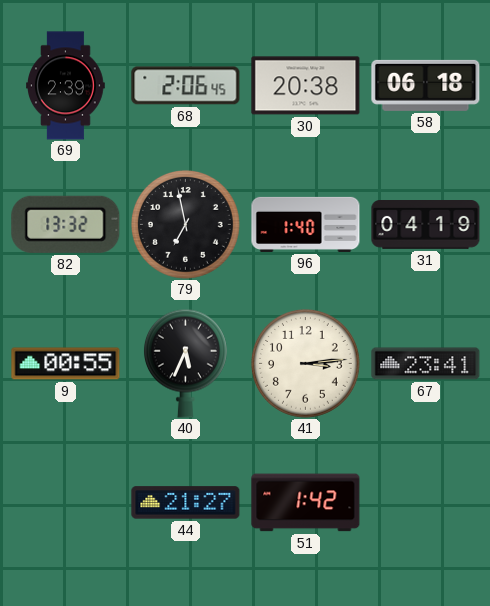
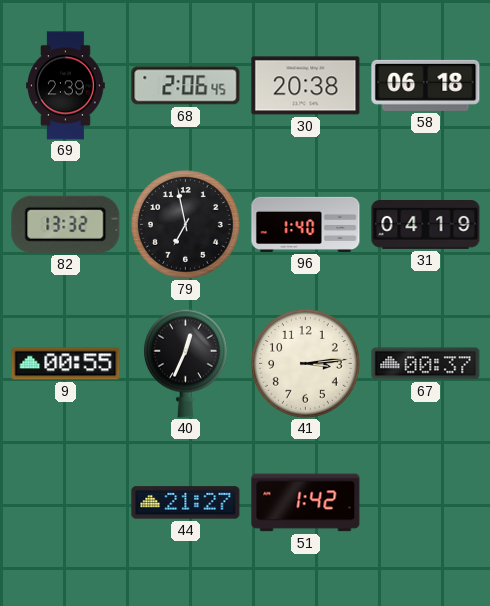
40: 5:34 -> 12:34 (185, 363)
67: 23:41 -> 00:37 (426, 364)
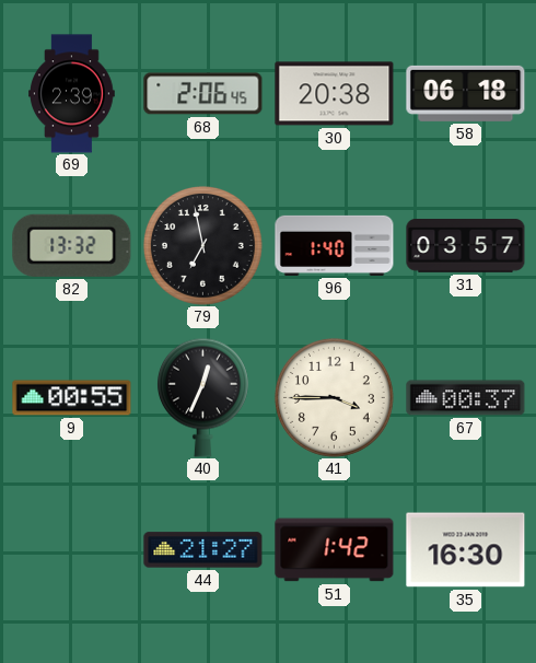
31: 04:19 -> 03:57 (466, 246)
41: 3:14 -> 3:45 (335, 398)
35: none -> 16:30 (466, 550)
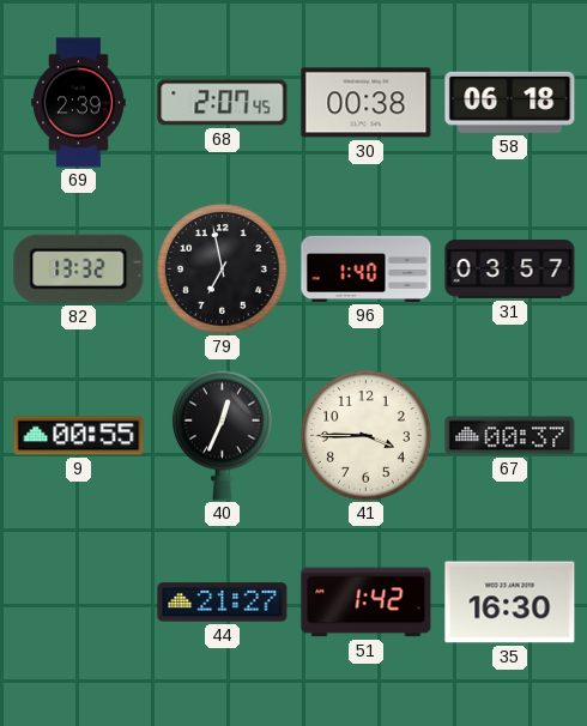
68: 2:06 -> 2:07 (223, 103)
30: 20:38 -> 00:38 (367, 103)
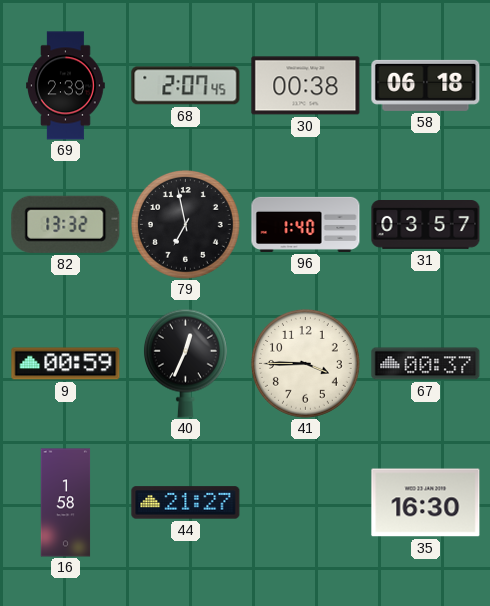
9: 00:55 -> 00:59 (66, 364)
16: none -> 1:58 (66, 503)
51: 1:42 -> none (367, 603)
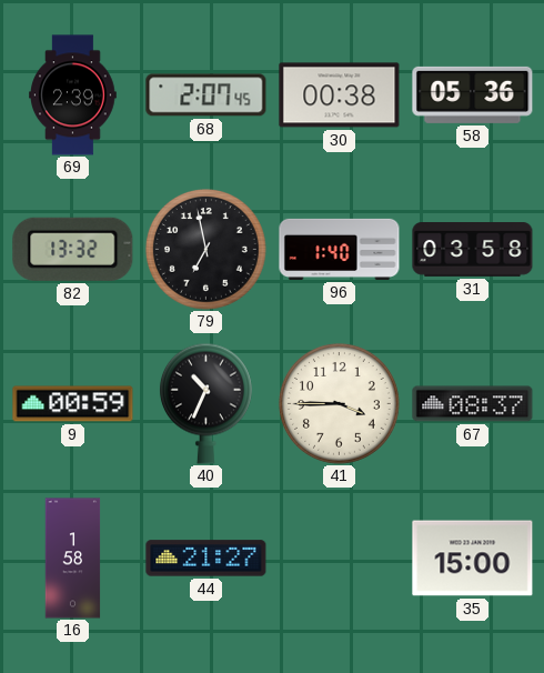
58: 06:18 -> 05:36 (473, 94)
31: 03:57 -> 03:58 (473, 250)
40: 12:34 -> 10:34 (205, 403)
67: 00:37 -> 08:37 (473, 404)
35: 16:30 -> 15:00 (473, 559)
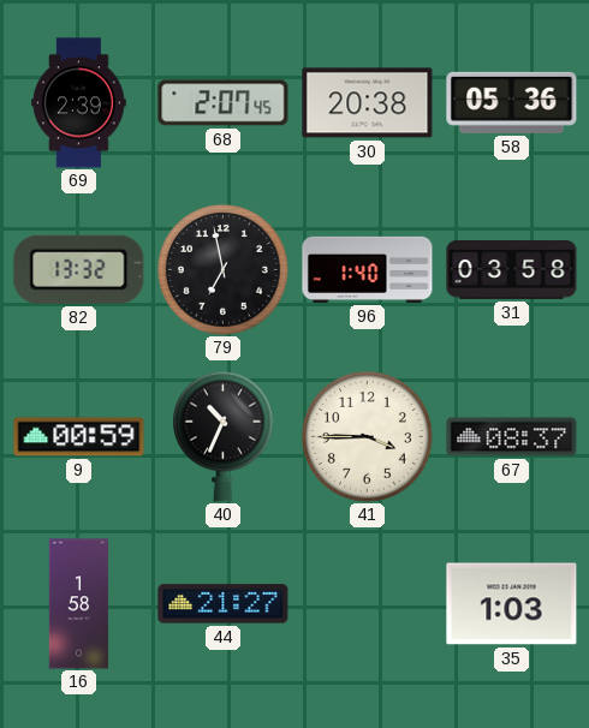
30: 00:38 -> 20:38 (368, 103)
35: 15:00 -> 1:03 (512, 604)
